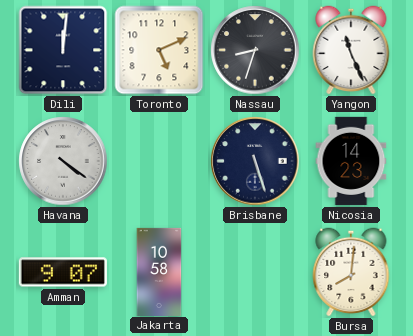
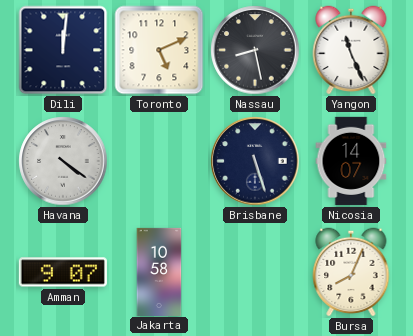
Nassau: 8:33 -> 8:28 (255, 50)
Nicosia: 14:23 -> 14:07 (351, 161)
Bursa: 8:01 -> 8:04 (351, 272)
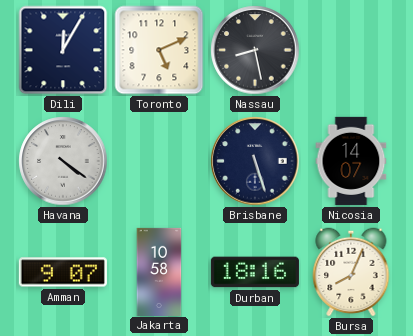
Dili: 12:01 -> 12:05 (63, 50)
Yangon: 11:26 -> none (351, 50)
Durban: none -> 18:16 (255, 272)
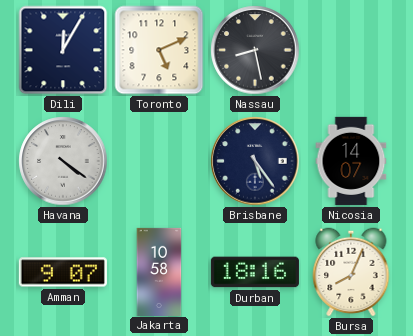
Brisbane: 5:27 -> 5:24 (255, 161)
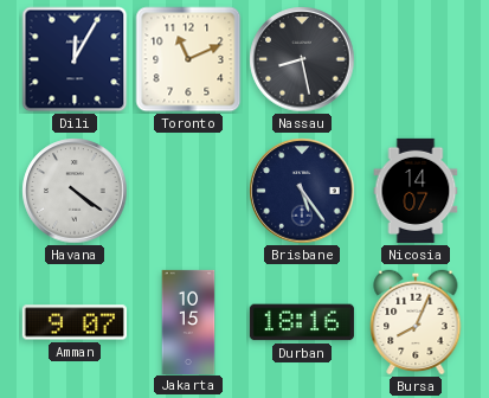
Toronto: 5:11 -> 11:11 (188, 59)
Jakarta: 10:58 -> 10:15 (188, 321)
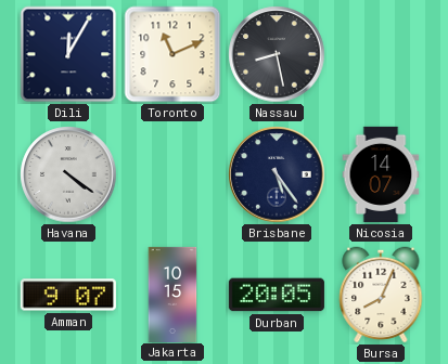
Durban: 18:16 -> 20:05 (277, 295)
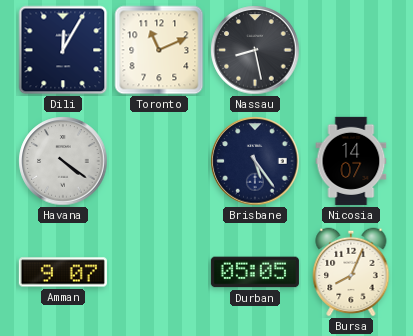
Jakarta: 10:15 -> none (172, 294)
Durban: 20:05 -> 05:05 (255, 272)
